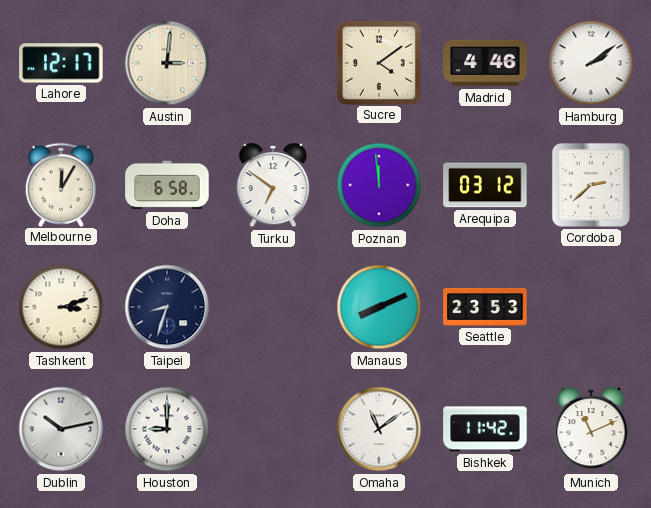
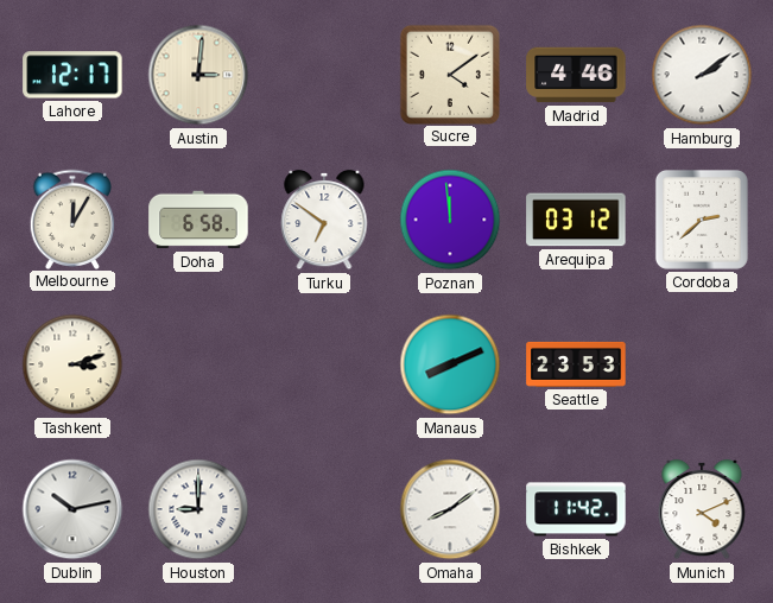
Taipei: 8:33 -> none (167, 307)
Omaha: 11:09 -> 8:09 (450, 509)
Munich: 11:11 -> 4:11 (702, 509)
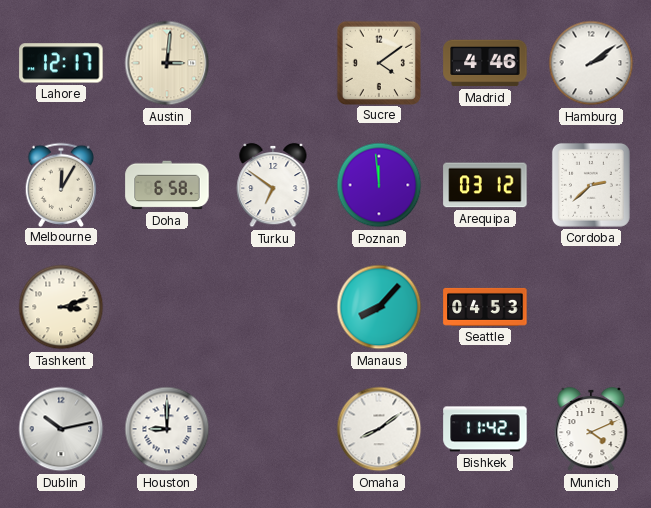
Manaus: 8:11 -> 8:07 (379, 307)
Seattle: 23:53 -> 04:53 (485, 307)
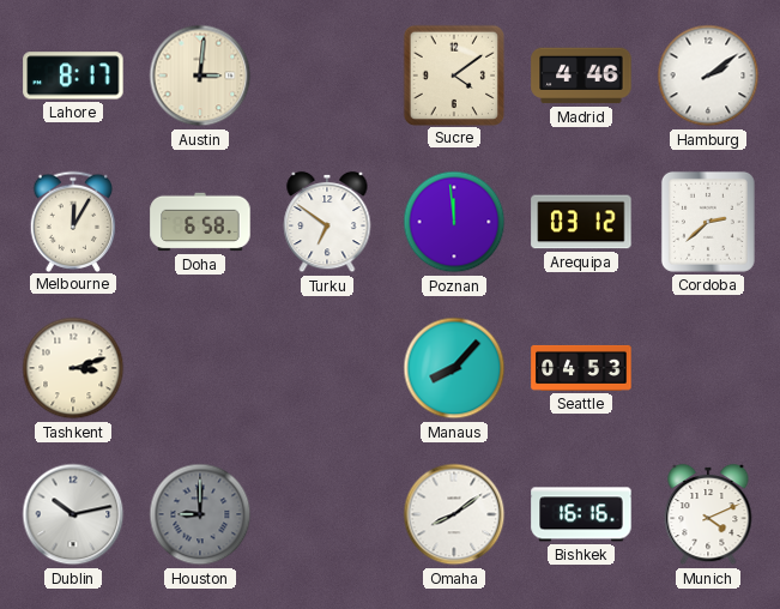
Lahore: 12:17 -> 8:17 (73, 76)
Houston dial: white -> grey (200, 514)
Bishkek: 11:42 -> 16:16 (581, 514)
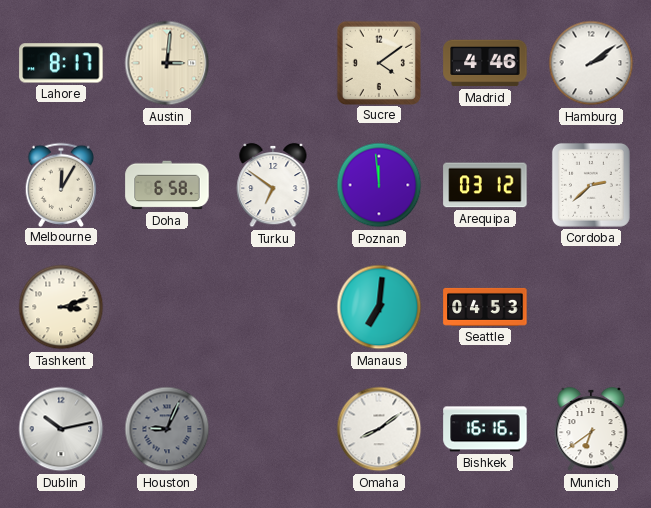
Manaus: 8:07 -> 7:01 (379, 307)
Houston: 9:00 -> 9:04 (167, 429)
Munich: 4:11 -> 6:39 (591, 429)
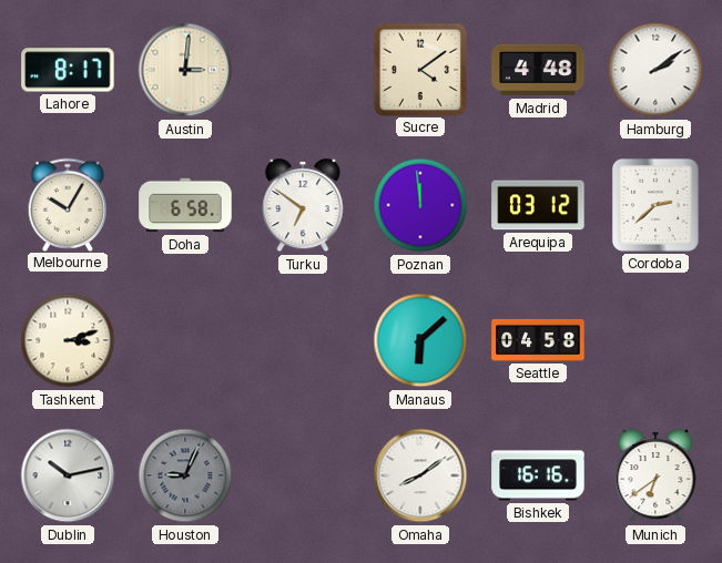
Madrid: 4:46 -> 4:48 (538, 70)
Melbourne: 12:05 -> 10:05 (68, 204)
Manaus: 7:01 -> 6:08 (420, 340)
Seattle: 04:53 -> 04:58 (538, 340)
